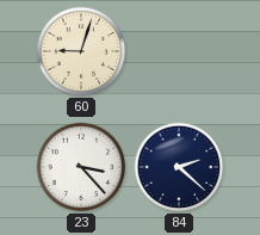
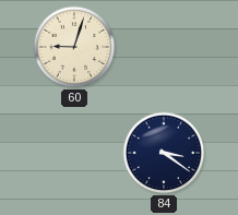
23: 3:23 -> none (81, 167)
84: 2:22 -> 3:21 (164, 153)
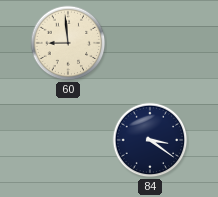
60: 9:03 -> 8:59 (68, 43)
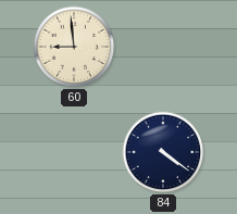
84: 3:21 -> 4:21 (163, 152)
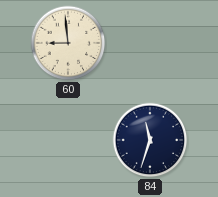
84: 4:21 -> 11:33 (150, 140)
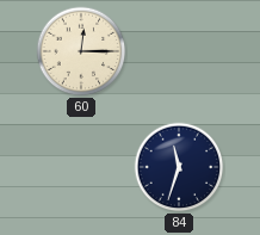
60: 8:59 -> 12:15 (81, 51)
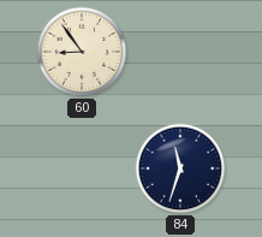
60: 12:15 -> 8:54 (82, 52)
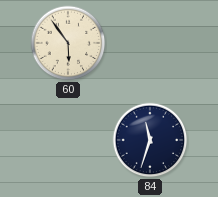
60: 8:54 -> 5:54 (68, 43)
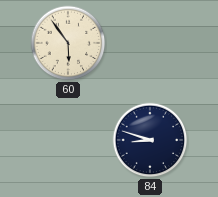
84: 11:33 -> 8:48 (150, 140)
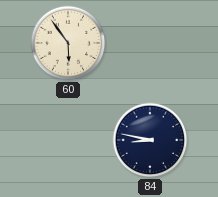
84: 8:48 -> 8:47 (150, 140)
